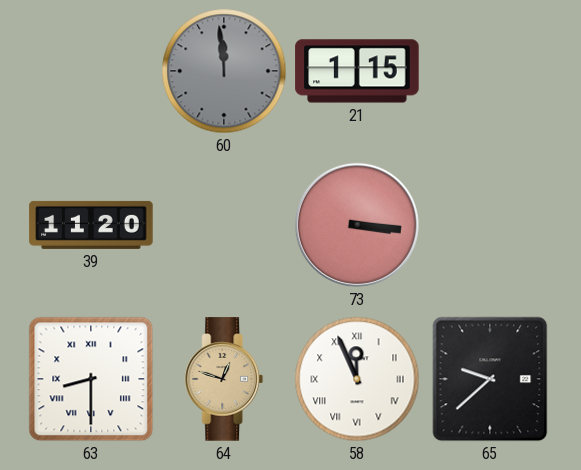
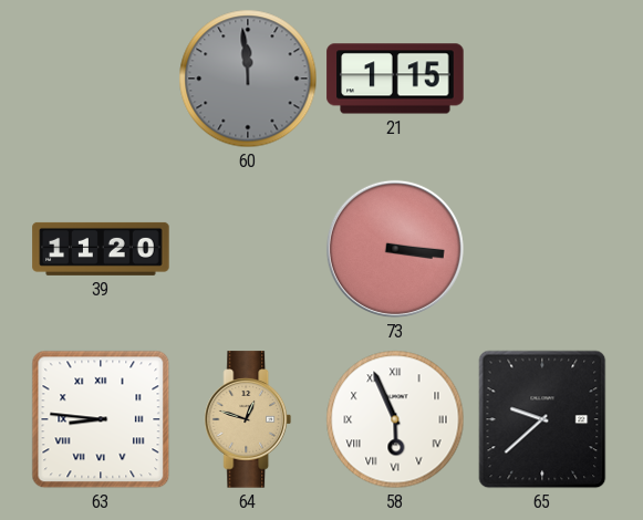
63: 8:30 -> 8:46 (101, 419)
58: 11:56 -> 5:56 (395, 419)
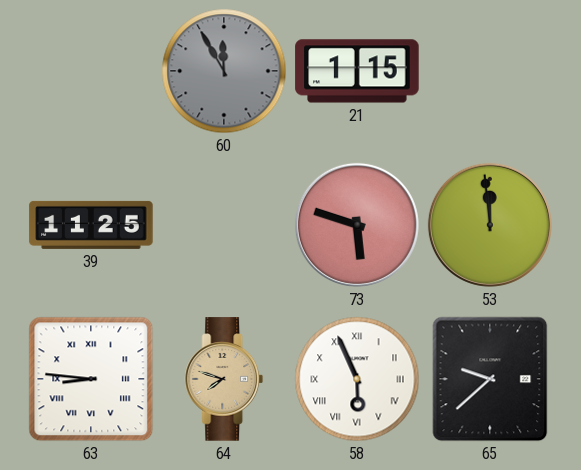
60: 11:59 -> 11:55 (224, 71)
39: 11:20 -> 11:25 (91, 225)
73: 3:16 -> 5:48 (357, 225)
53: none -> 11:59 (490, 225)
64: 12:48 -> 7:48 (224, 379)
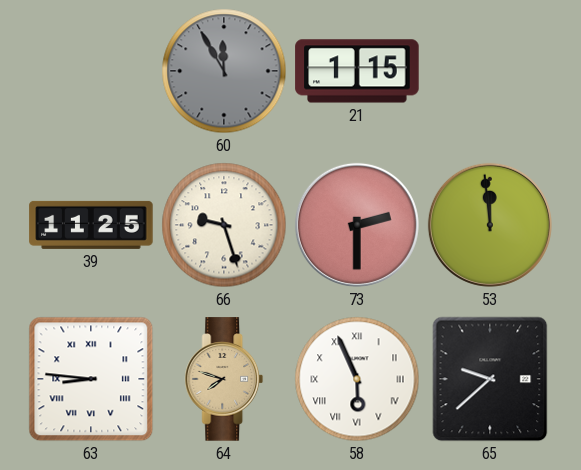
66: none -> 9:27 (224, 225)
73: 5:48 -> 2:30 (357, 225)
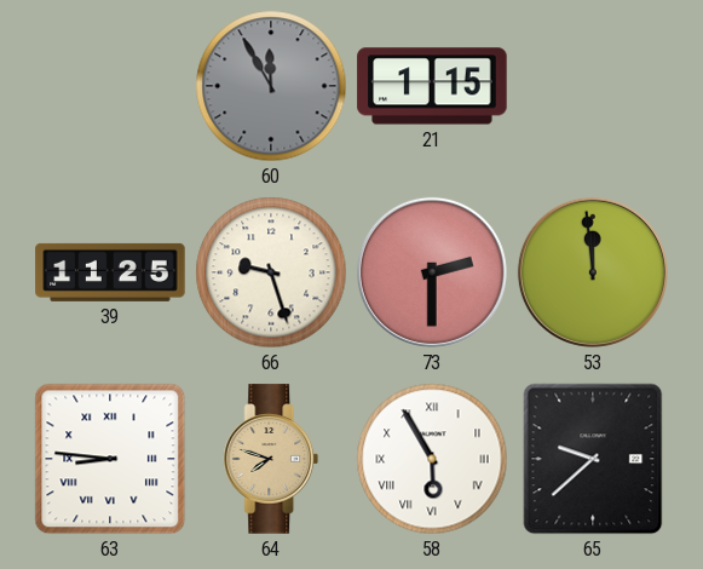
58: 5:56 -> 5:55 (432, 459)
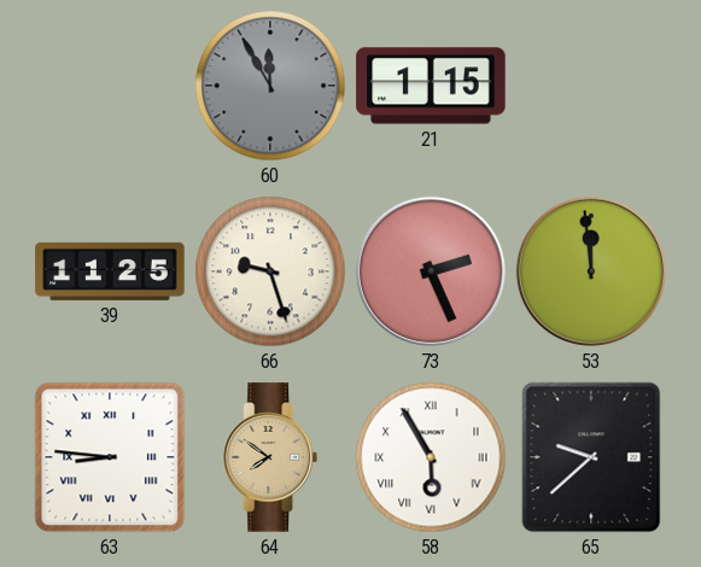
73: 2:30 -> 2:26 (431, 271)
64: 7:48 -> 7:51 (270, 457)
